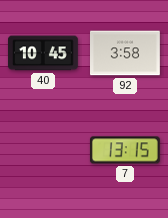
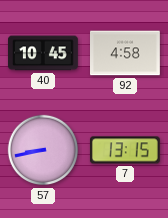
92: 3:58 -> 4:58 (126, 53)
57: none -> 8:43 (43, 150)
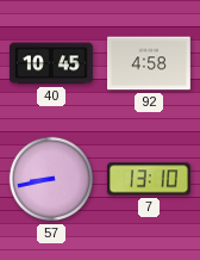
7: 13:15 -> 13:10 (149, 179)
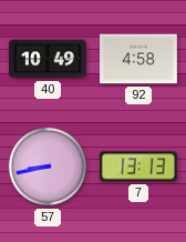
40: 10:45 -> 10:49 (49, 59)
7: 13:10 -> 13:13 (138, 167)
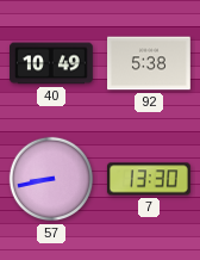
92: 4:58 -> 5:38 (150, 63)
7: 13:13 -> 13:30 (149, 179)
